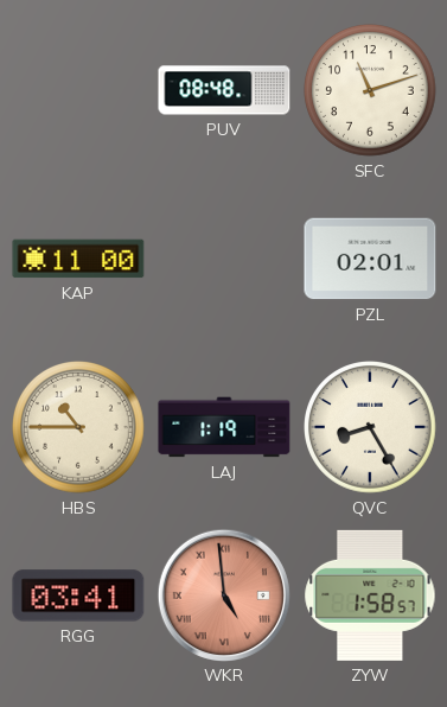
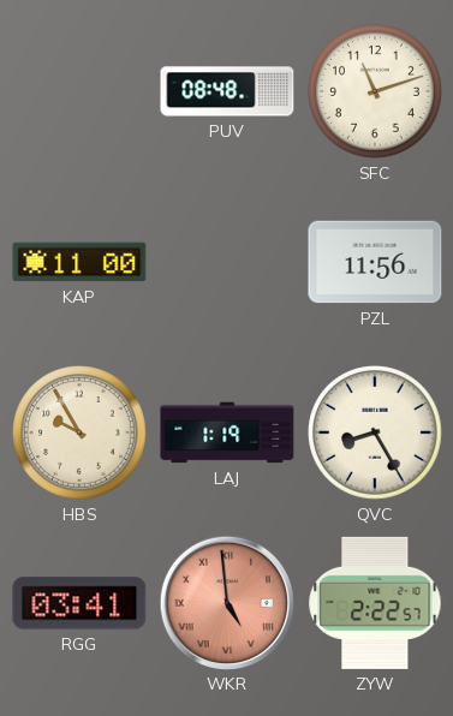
PZL: 02:01 -> 11:56 (375, 262)
HBS: 10:45 -> 9:55 (81, 434)
ZYW: 1:58 -> 2:22 (375, 603)
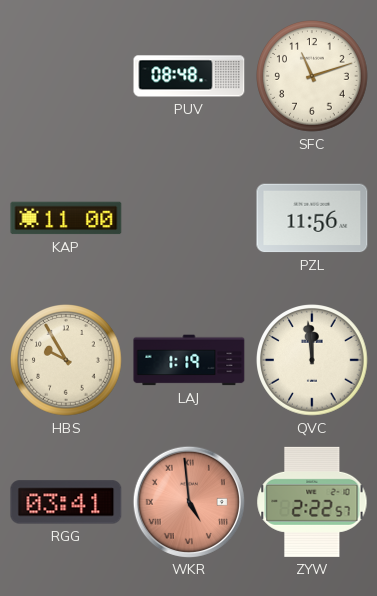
QVC: 8:25 -> 11:59 (313, 361)
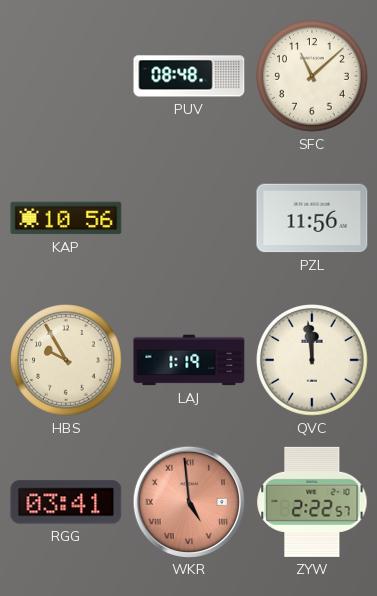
SFC: 11:12 -> 11:08 (313, 77)
KAP: 11:00 -> 10:56 (66, 218)
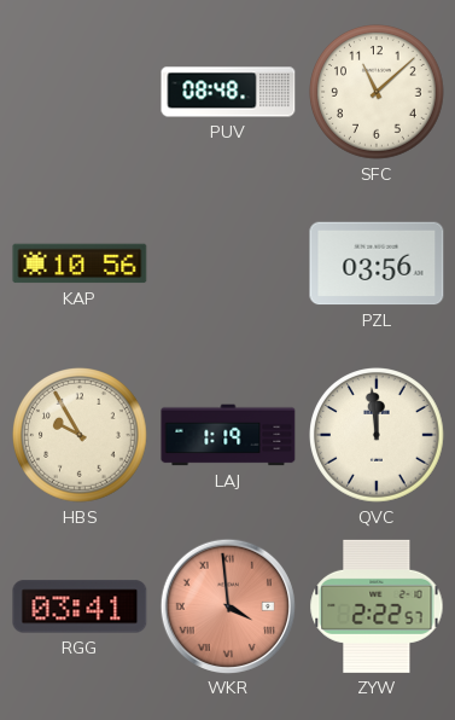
PZL: 11:56 -> 03:56 (377, 263)
WKR: 4:59 -> 3:59 (227, 605)
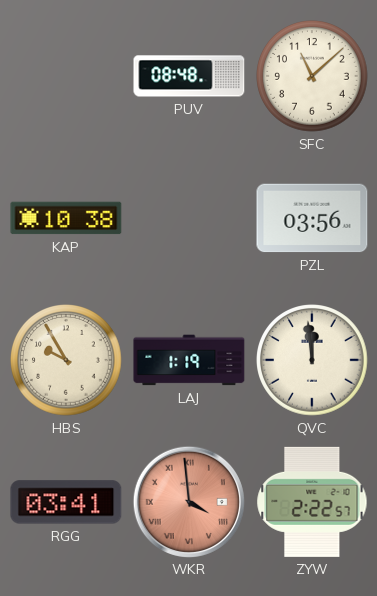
KAP: 10:56 -> 10:38 (66, 218)
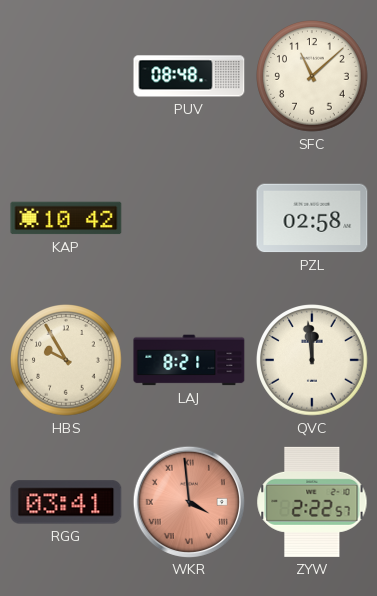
KAP: 10:38 -> 10:42 (66, 218)
PZL: 03:56 -> 02:58 (312, 218)
LAJ: 1:19 -> 8:21 (189, 360)
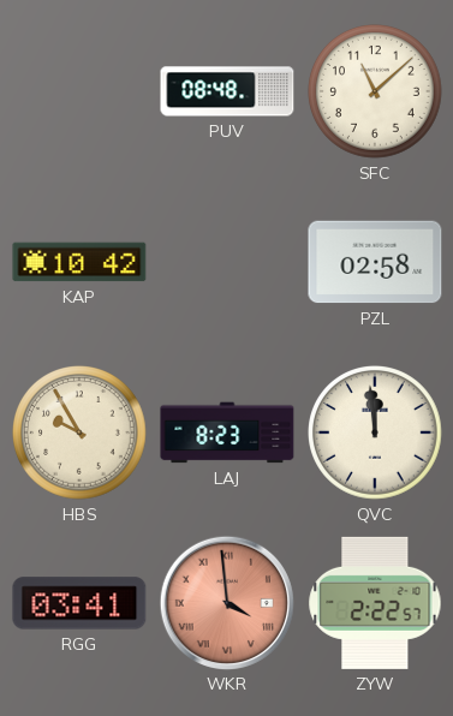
LAJ: 8:21 -> 8:23 (227, 432)
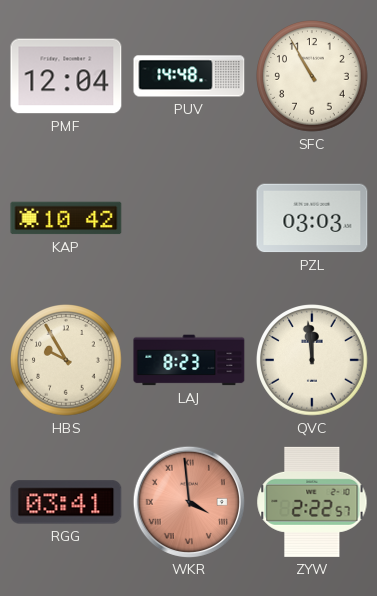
PMF: none -> 12:04 (66, 76)
PUV: 08:48 -> 14:48 (189, 76)
SFC: 11:08 -> 10:55 (313, 77)
PZL: 02:58 -> 03:03 (312, 218)
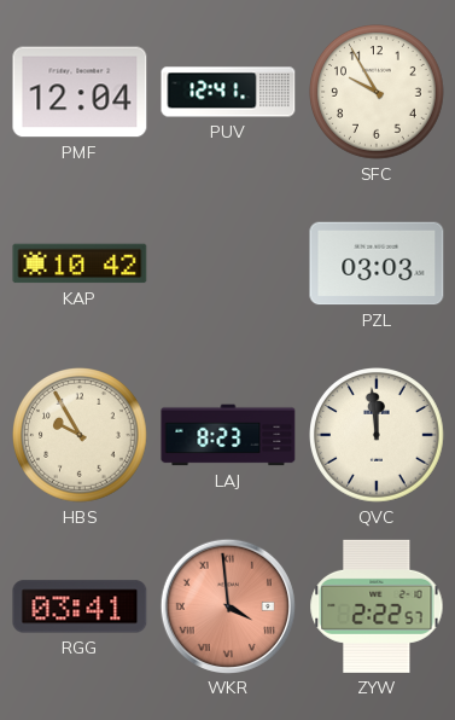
PUV: 14:48 -> 12:41 (228, 92)
SFC: 10:55 -> 9:55 (378, 93)
